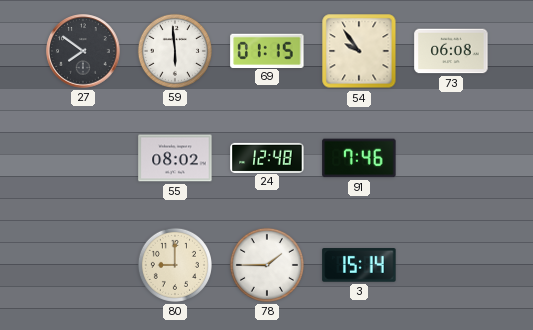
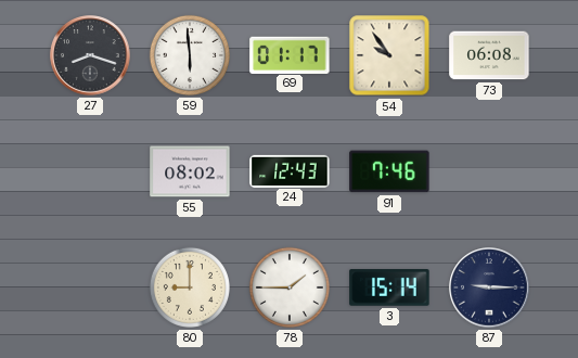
27: 7:51 -> 8:18 (90, 55)
69: 01:15 -> 01:17 (290, 54)
24: 12:48 -> 12:43 (290, 170)
87: none -> 9:15 (489, 287)
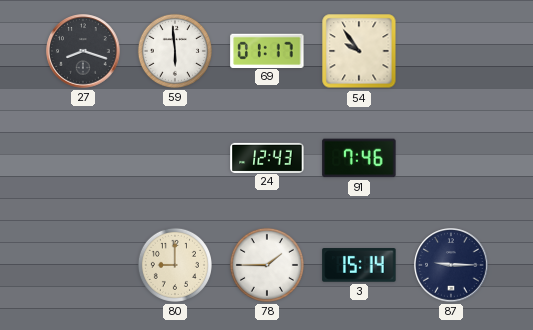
73: 06:08 -> none (489, 55)
55: 08:02 -> none (190, 171)
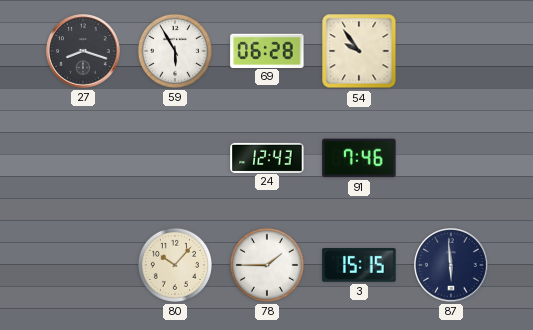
59: 5:59 -> 5:55 (175, 51)
69: 01:17 -> 06:28 (267, 50)
80: 9:00 -> 10:07 (175, 265)
3: 15:14 -> 15:15 (359, 265)
87: 9:15 -> 5:59 (451, 265)
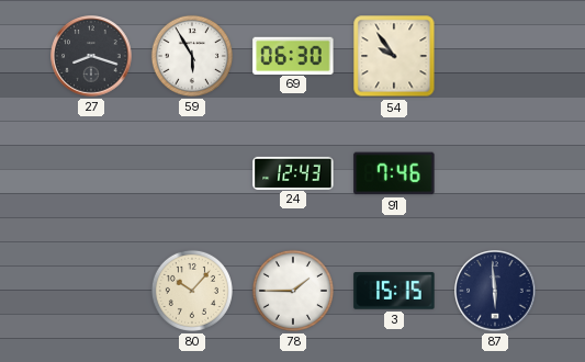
69: 06:28 -> 06:30 (293, 55)
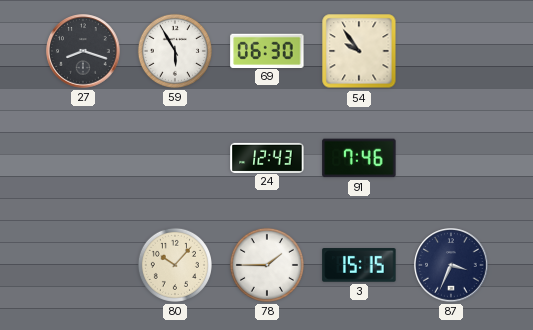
87: 5:59 -> 3:34 (451, 265)
